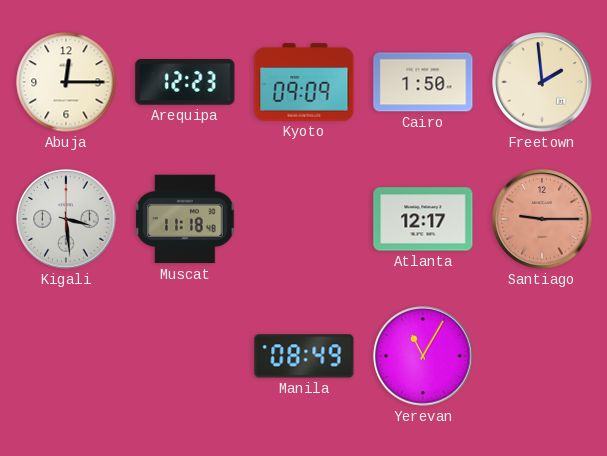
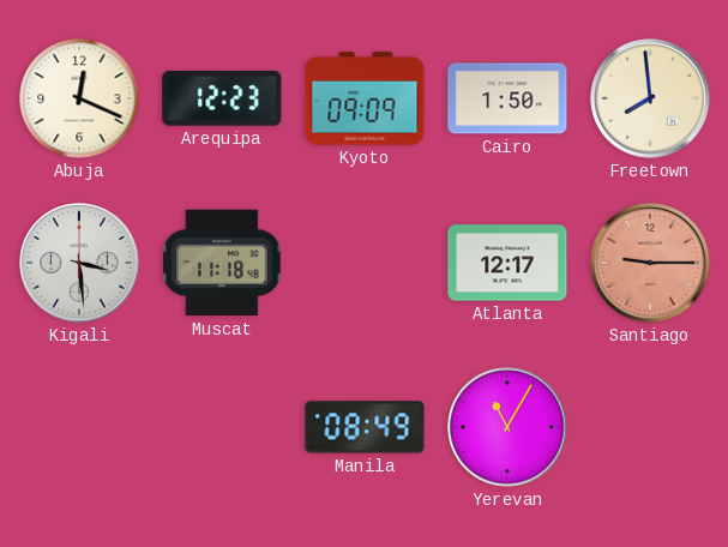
Abuja: 12:15 -> 12:19 (79, 98)
Freetown: 1:59 -> 7:59 (650, 98)
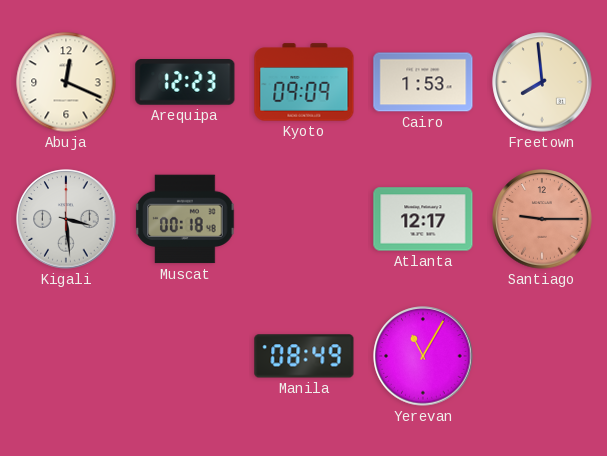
Cairo: 1:50 -> 1:53 (423, 82)
Muscat: 11:18 -> 00:18 (185, 219)
